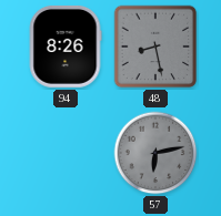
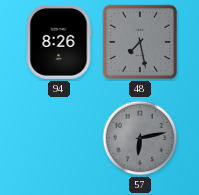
48: 8:28 -> 7:28 (140, 42)
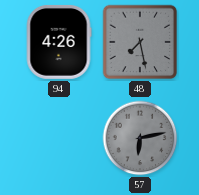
94: 8:26 -> 4:26 (59, 42)
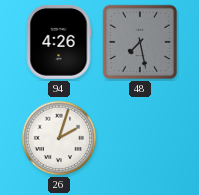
26: none -> 2:03 (59, 138)
57: 6:13 -> none (140, 138)
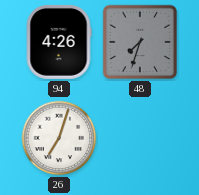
48: 7:28 -> 7:33 (140, 42)
26: 2:03 -> 7:03 (59, 138)
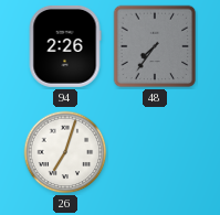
94: 4:26 -> 2:26 (65, 46)
48: 7:33 -> 7:36 (155, 46)
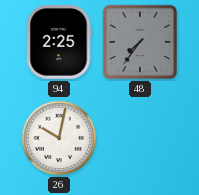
94: 2:26 -> 2:25 (59, 42)
26: 7:03 -> 10:02 (59, 138)
